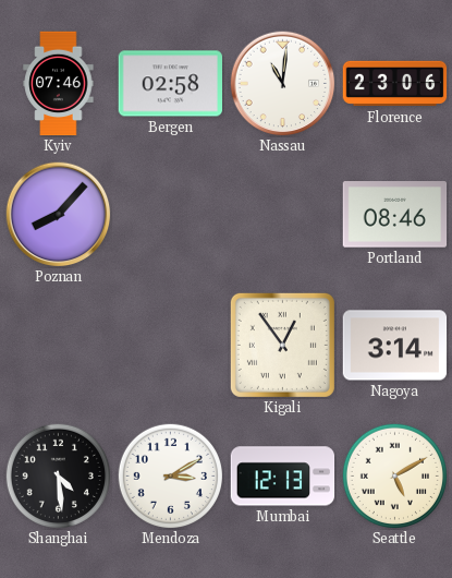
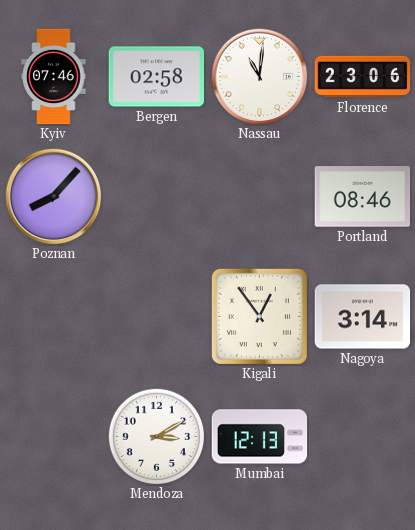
Shanghai: 4:29 -> none (58, 475)
Seattle: 5:10 -> none (394, 475)
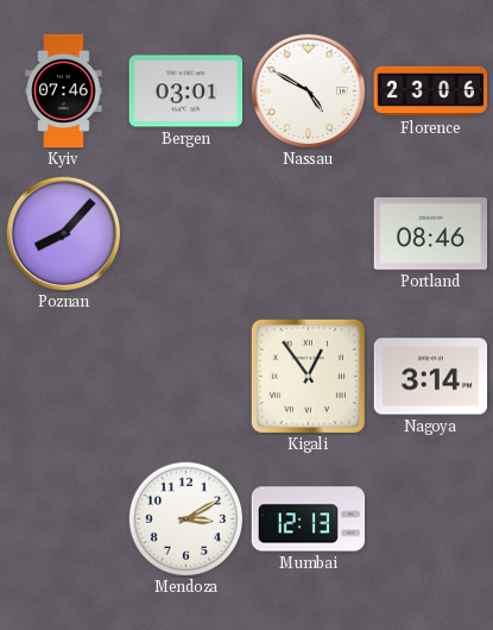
Bergen: 02:58 -> 03:01 (187, 92)
Nassau: 11:01 -> 4:50 (309, 92)
